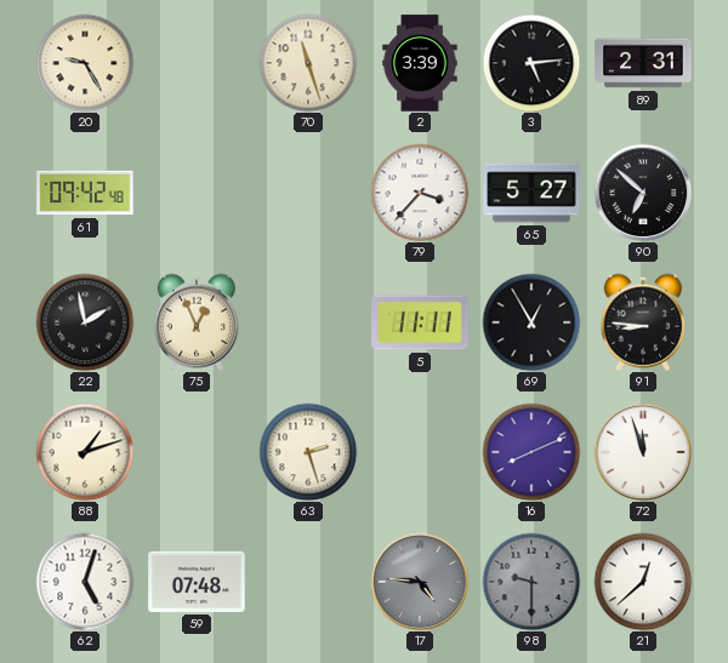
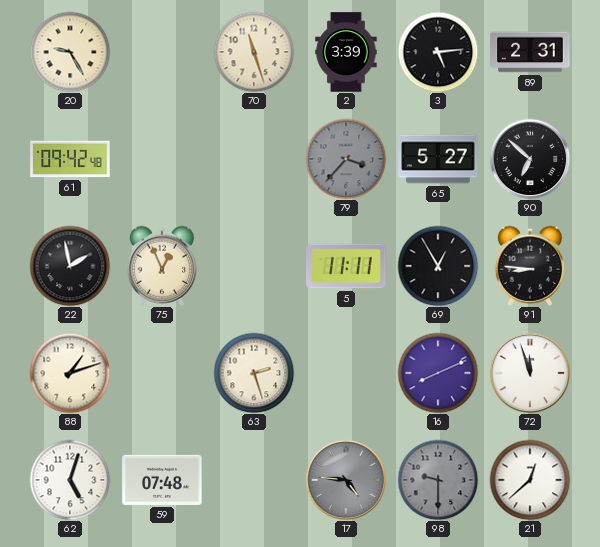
79 dial: white -> grey (346, 159)
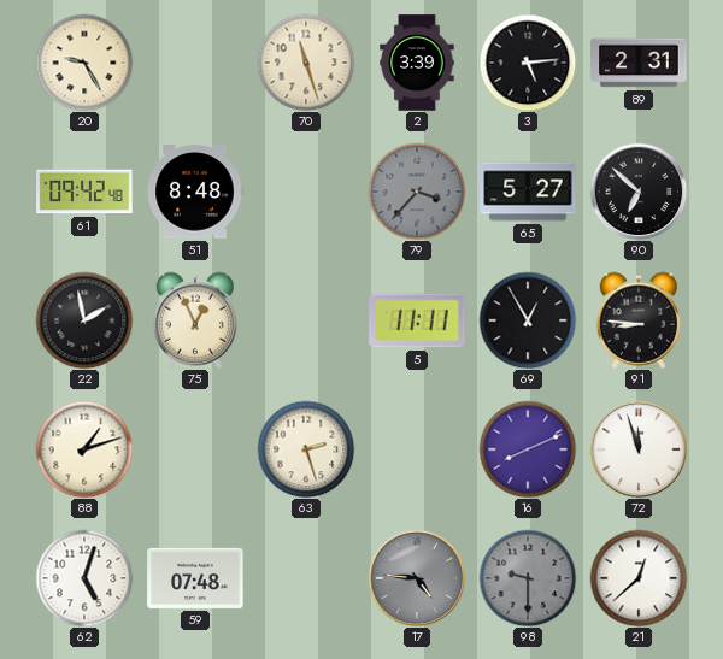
51: none -> 8:48 (195, 192)
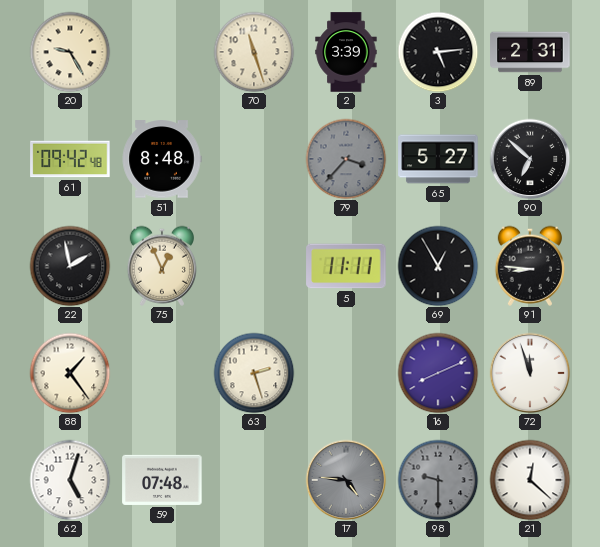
88: 1:12 -> 1:24 (70, 373)
21: 12:38 -> 12:22 (530, 480)
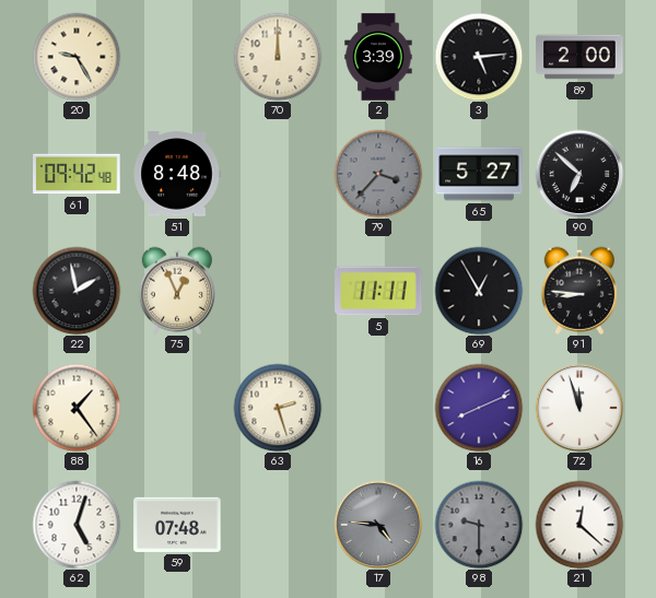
70: 11:27 -> 12:00 (278, 57)
89: 2:31 -> 2:00 (579, 57)
